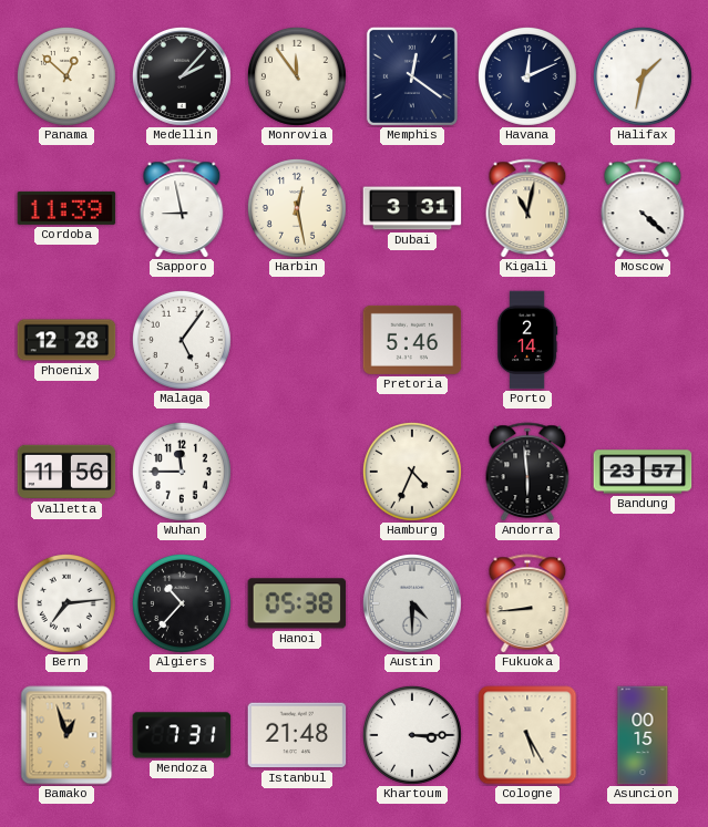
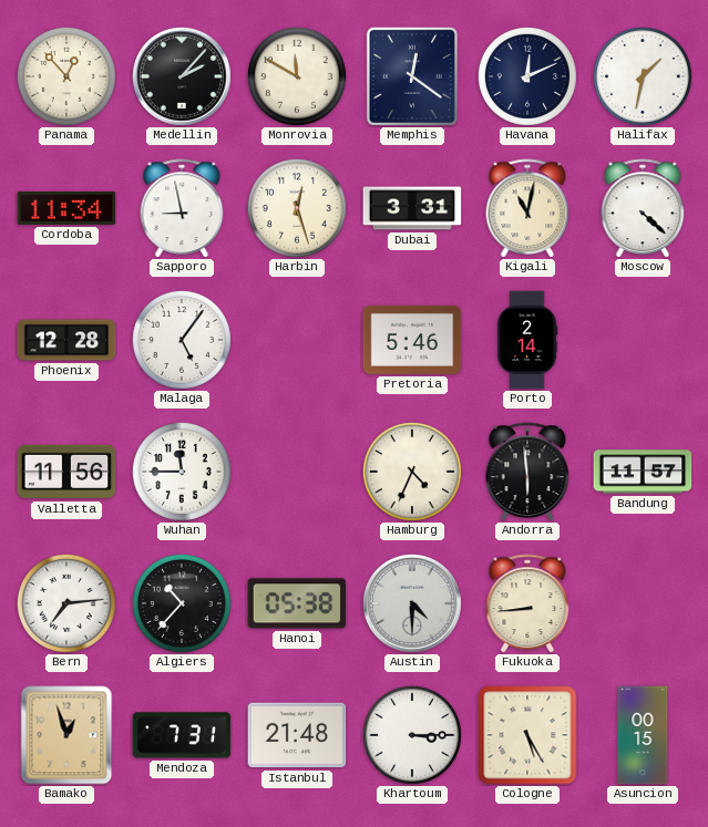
Panama: 12:52 -> 12:53 (66, 76)
Monrovia: 11:54 -> 11:50 (297, 76)
Cordoba: 11:39 -> 11:34 (66, 208)
Harbin: 12:28 -> 12:27 (297, 208)
Bandung: 23:57 -> 11:57 (643, 472)
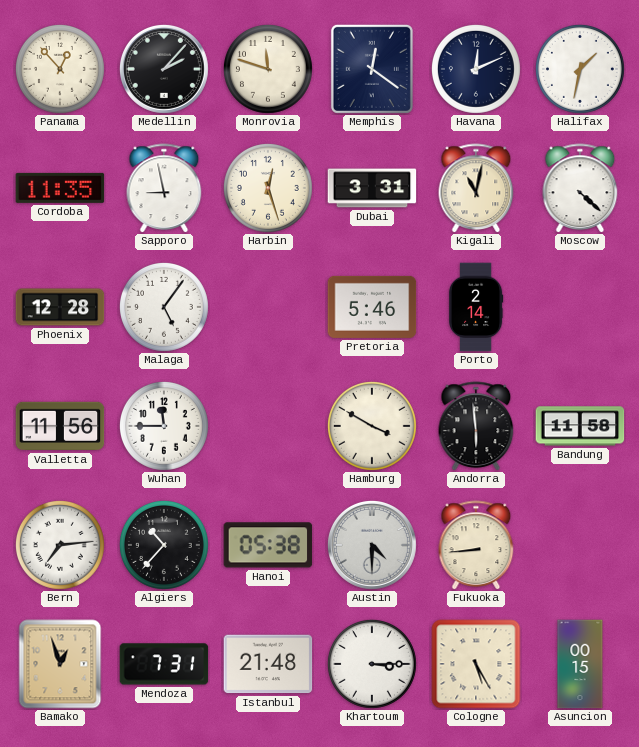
Monrovia: 11:50 -> 11:48 (268, 69)
Cordoba: 11:34 -> 11:35 (60, 188)
Hamburg: 4:34 -> 3:50 (372, 426)
Bandung: 11:57 -> 11:58 (580, 426)
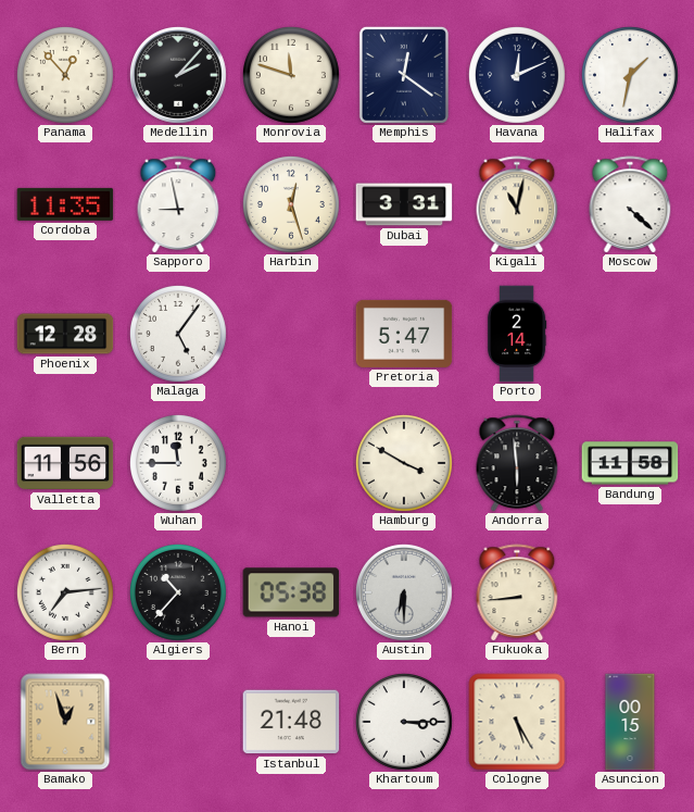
Pretoria: 5:46 -> 5:47 (404, 334)
Austin: 4:30 -> 6:30 (404, 592)
Mendoza: 7:31 -> none (164, 664)
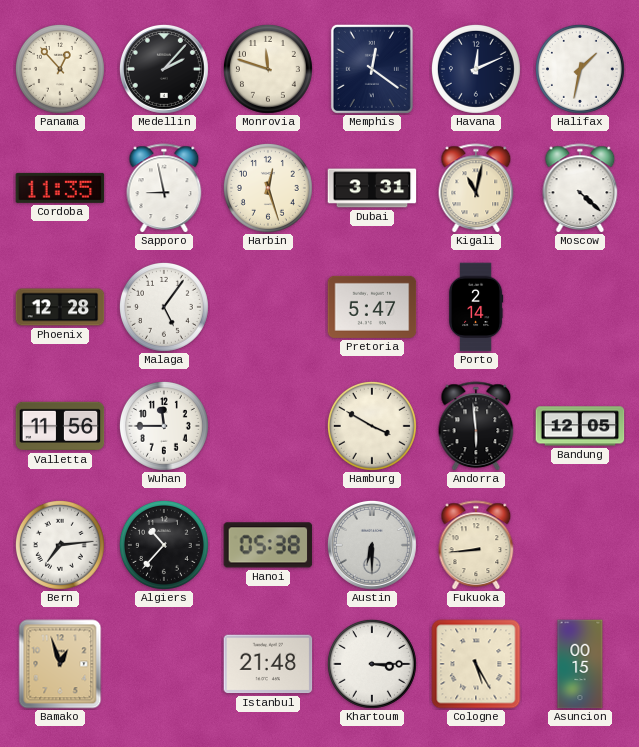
Bandung: 11:58 -> 12:05 (580, 426)
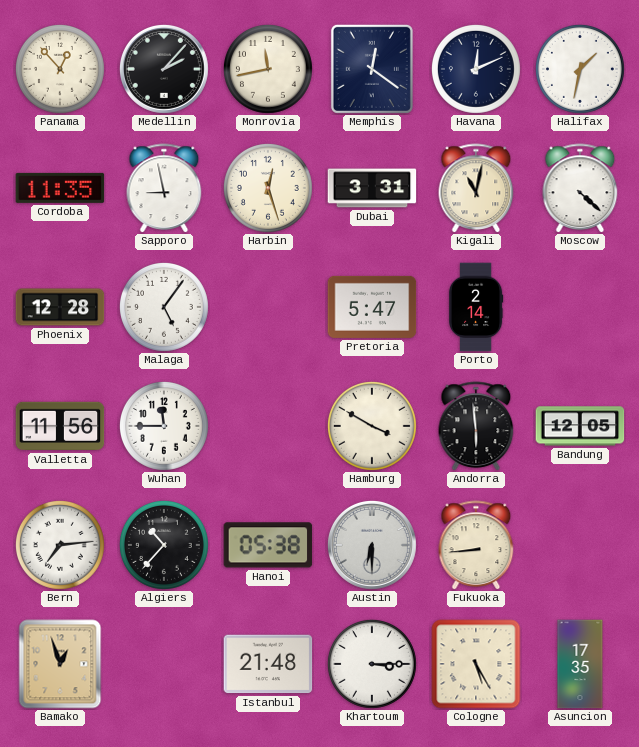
Monrovia: 11:48 -> 11:43 (268, 69)
Asuncion: 00:15 -> 17:35 (580, 664)
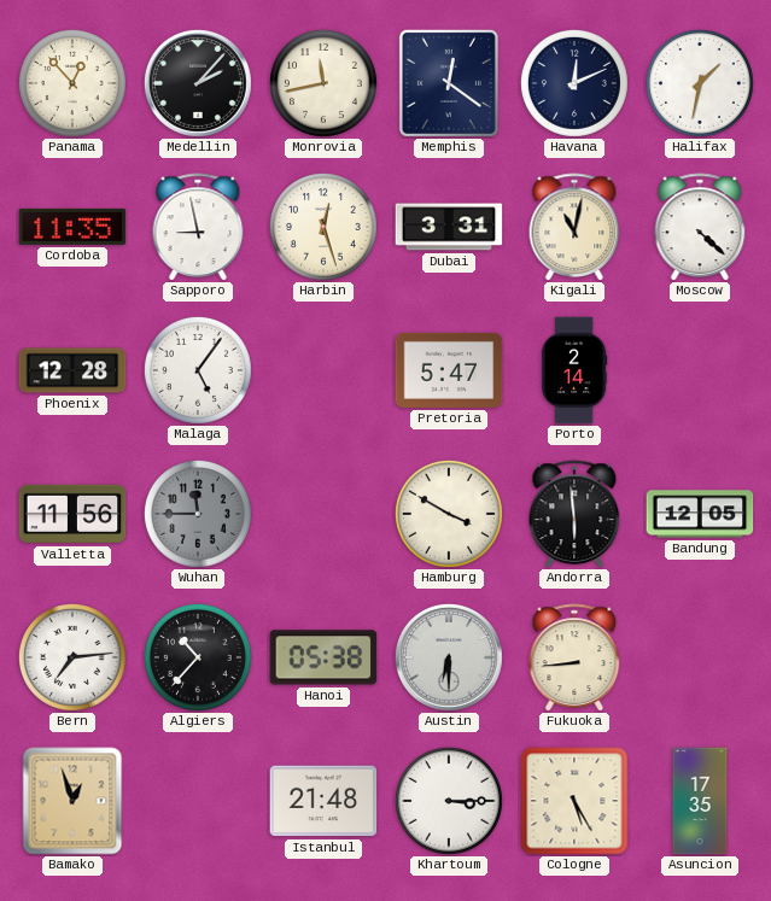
Wuhan dial: white -> grey (198, 514)
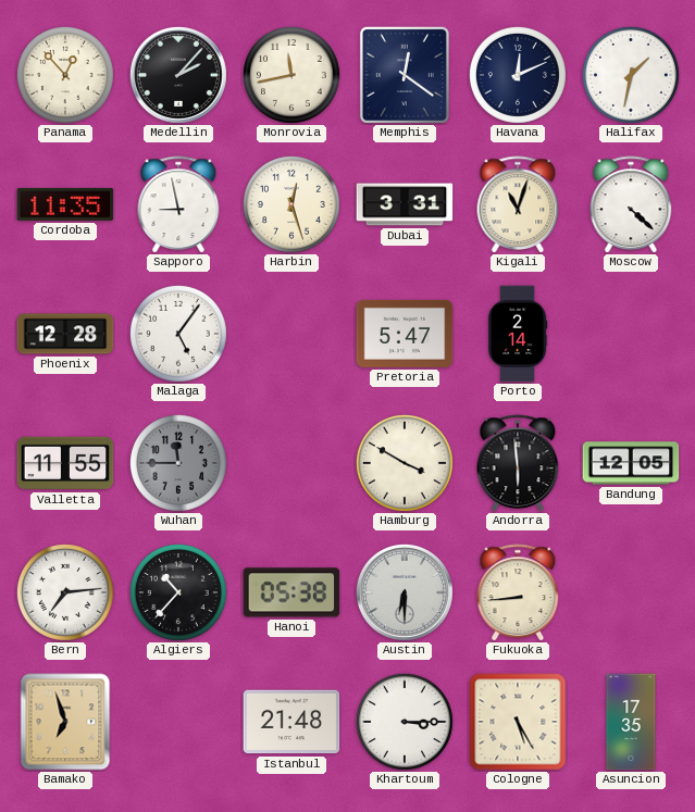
Kigali: 11:02 -> 11:03 (518, 204)
Valletta: 11:56 -> 11:55 (65, 463)
Bamako: 12:57 -> 6:57 (65, 722)
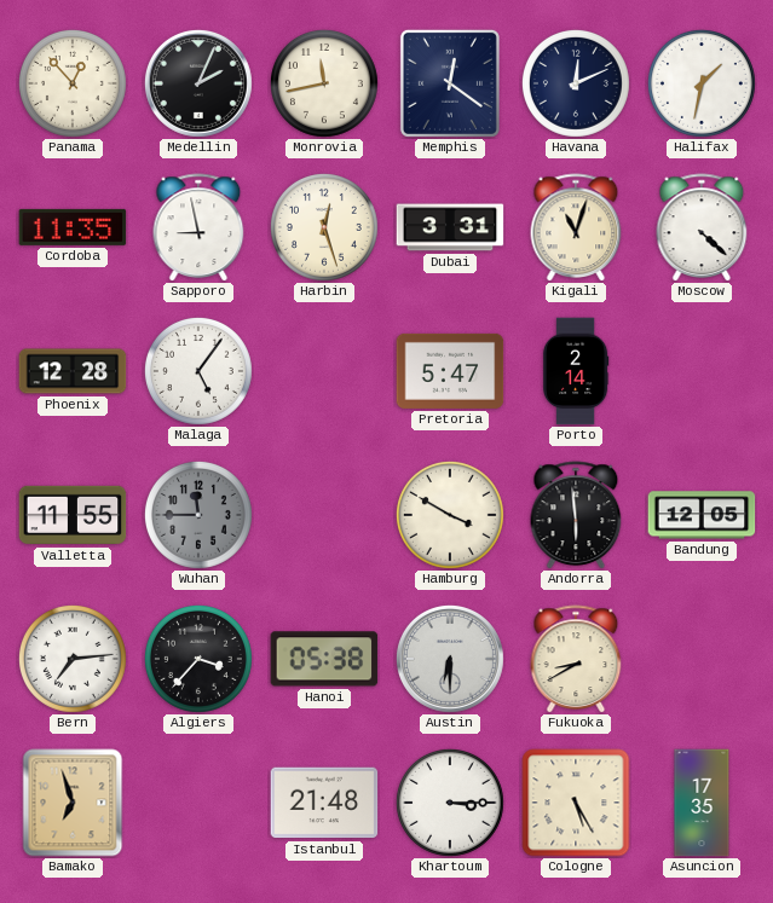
Medellin: 2:07 -> 2:04 (198, 83)
Algiers: 10:37 -> 3:37 (198, 659)
Fukuoka: 8:44 -> 8:40 (576, 659)
